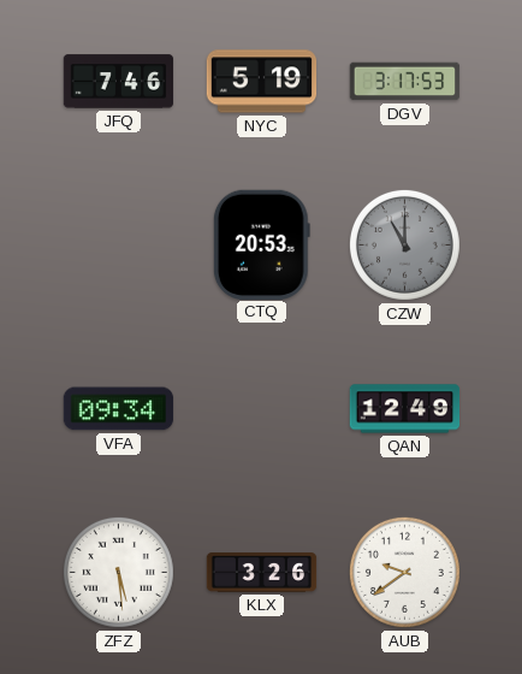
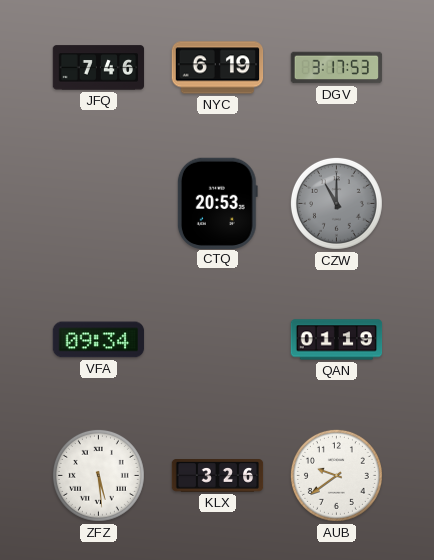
NYC: 5:19 -> 6:19 (218, 68)
QAN: 12:49 -> 01:19 (337, 340)
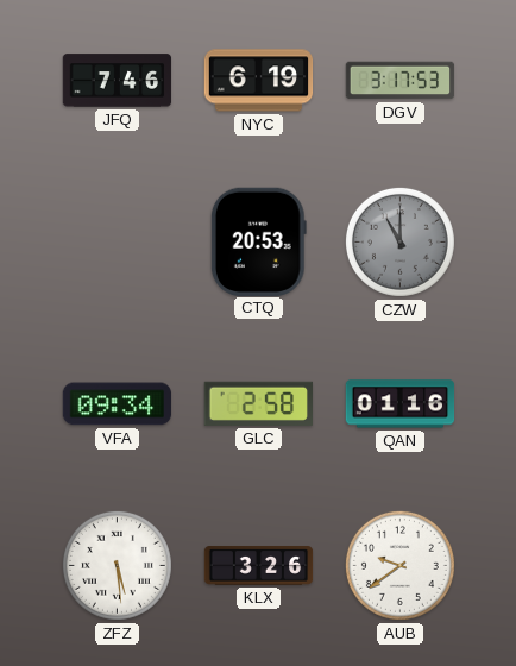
GLC: none -> 2:58 (258, 403)
QAN: 01:19 -> 01:16 (401, 404)
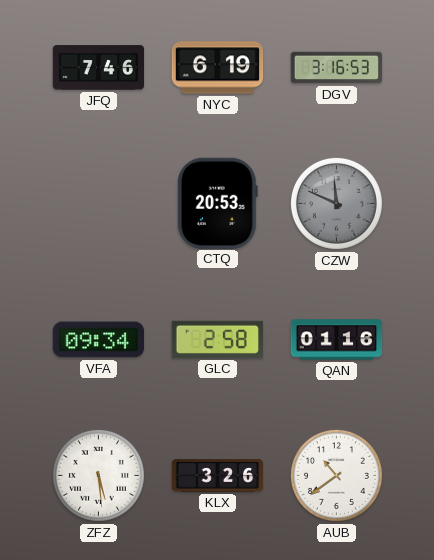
DGV: 3:17 -> 3:16 (337, 68)
CZW: 11:00 -> 11:49 (336, 203)
AUB: 9:39 -> 10:39 (336, 475)
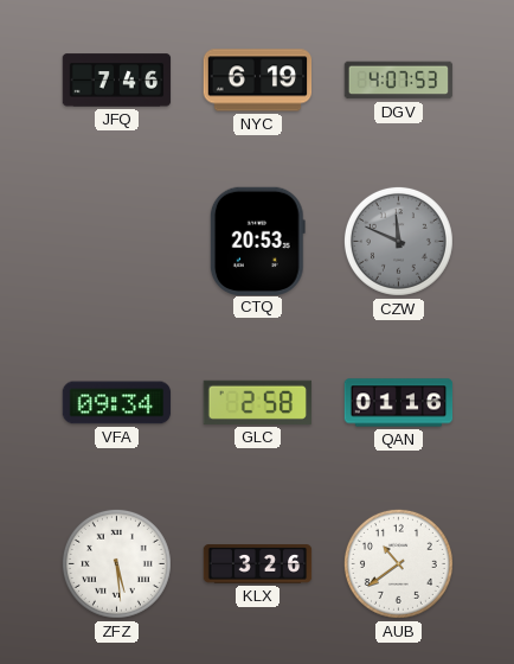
DGV: 3:16 -> 4:07 (399, 81)
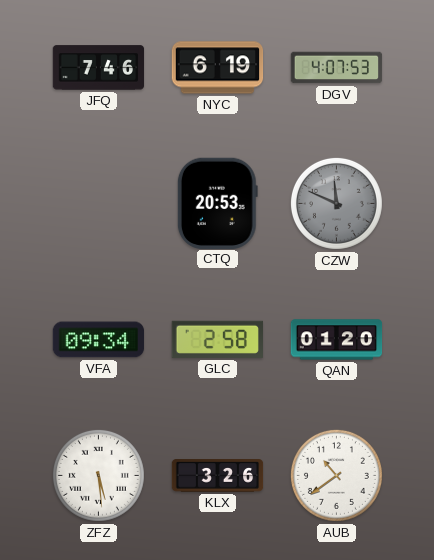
QAN: 01:16 -> 01:20 (337, 340)
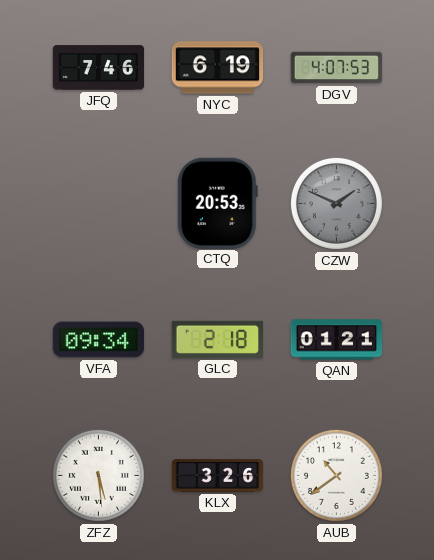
CZW: 11:49 -> 1:49 (336, 203)
GLC: 2:58 -> 2:18 (217, 339)
QAN: 01:20 -> 01:21 (337, 340)
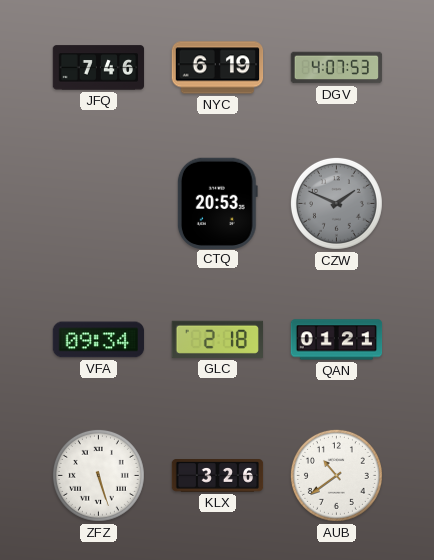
ZFZ: 5:29 -> 5:27 (98, 475)
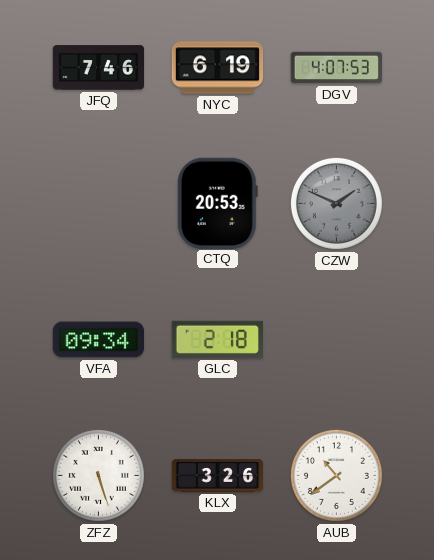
QAN: 01:21 -> none (337, 340)
